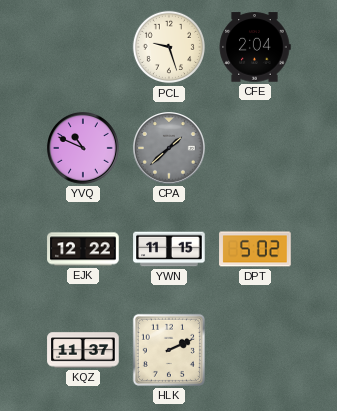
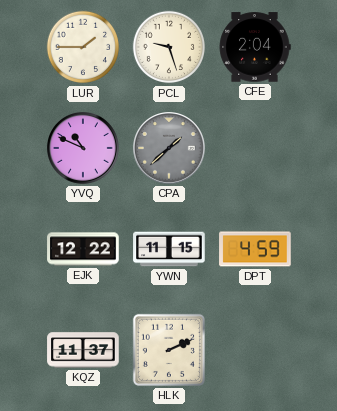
LUR: none -> 1:45 (83, 47)
DPT: 5:02 -> 4:59 (255, 249)
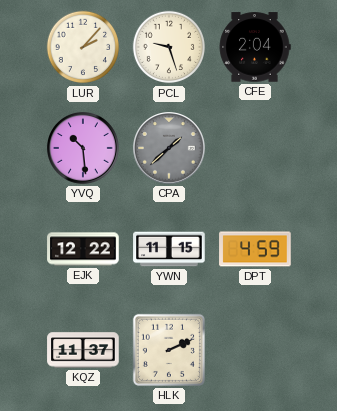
LUR: 1:45 -> 2:07 (83, 47)
YVQ: 10:49 -> 10:29 (84, 149)
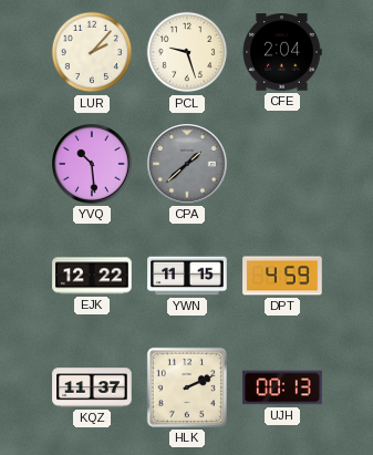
UJH: none -> 00:13 (282, 387)
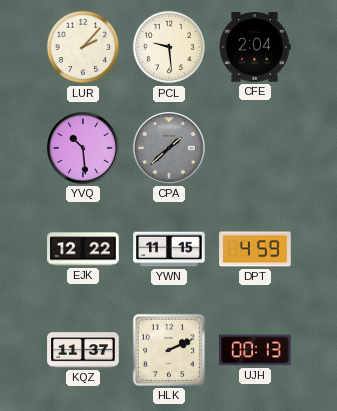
PCL: 9:27 -> 9:29 (169, 47)
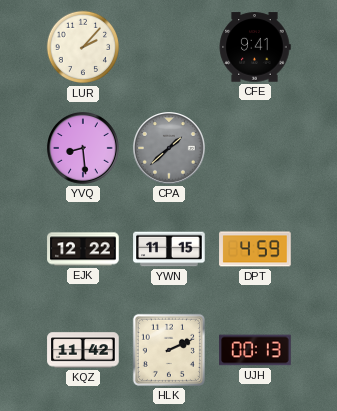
PCL: 9:29 -> none (169, 47)
CFE: 2:04 -> 9:41 (255, 47)
YVQ: 10:29 -> 8:29 (84, 149)
KQZ: 11:37 -> 11:42 (83, 350)
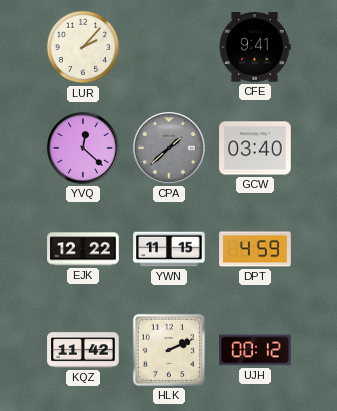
YVQ: 8:29 -> 12:22 (84, 149)
GCW: none -> 03:40 (255, 148)
UJH: 00:13 -> 00:12 (255, 350)
